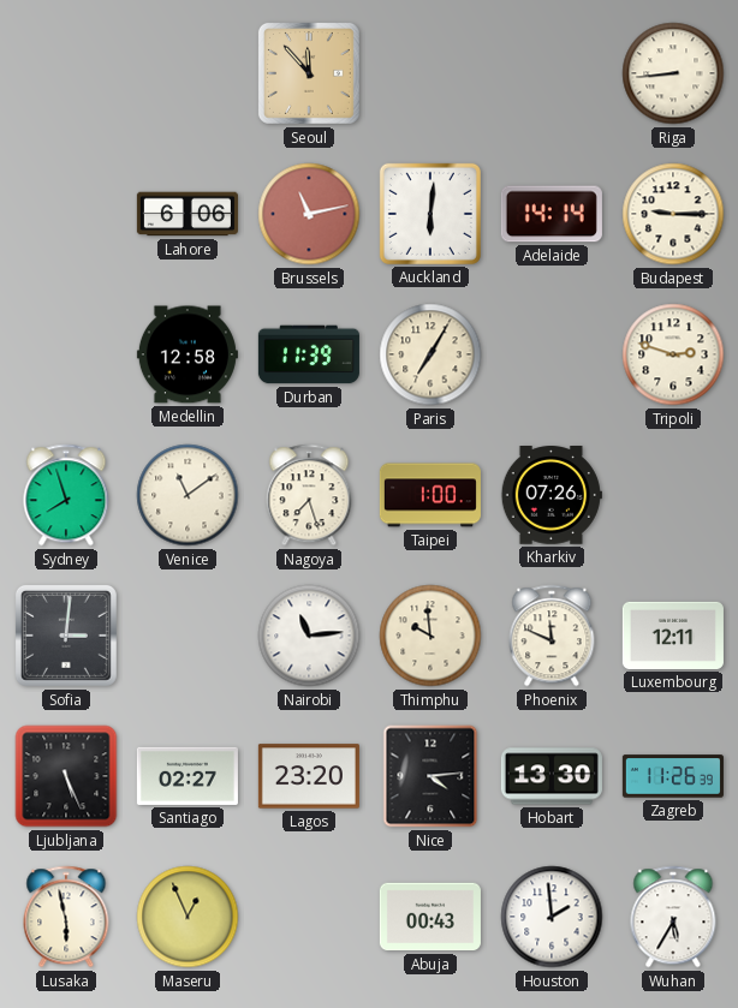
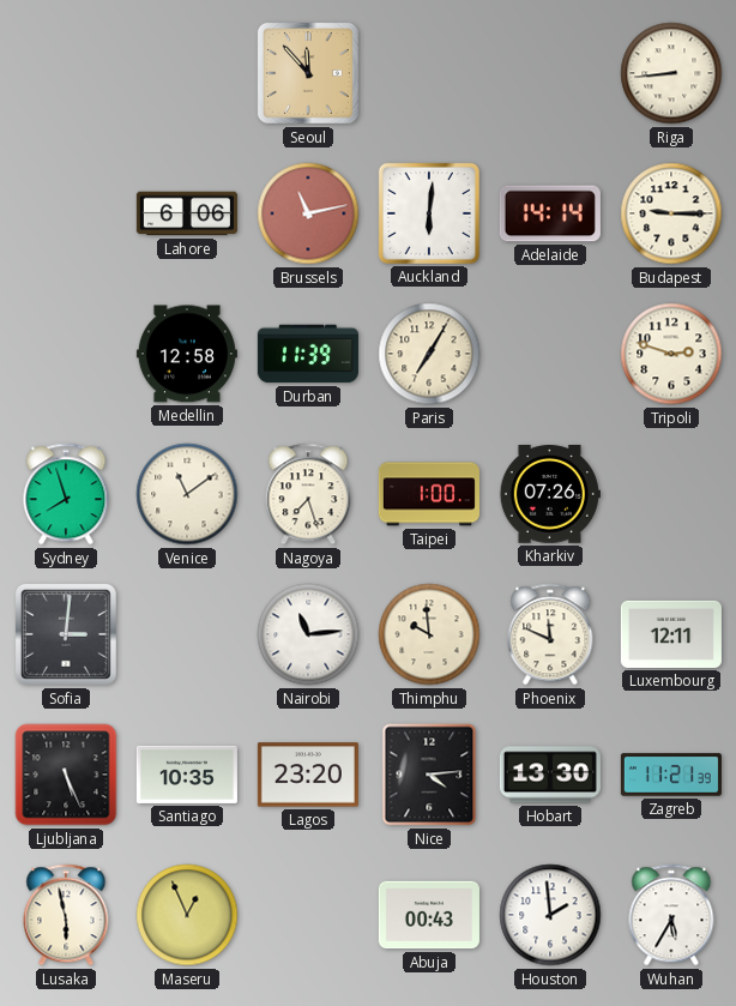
Santiago: 02:27 -> 10:35 (187, 775)
Zagreb: 11:26 -> 11:21 (671, 775)
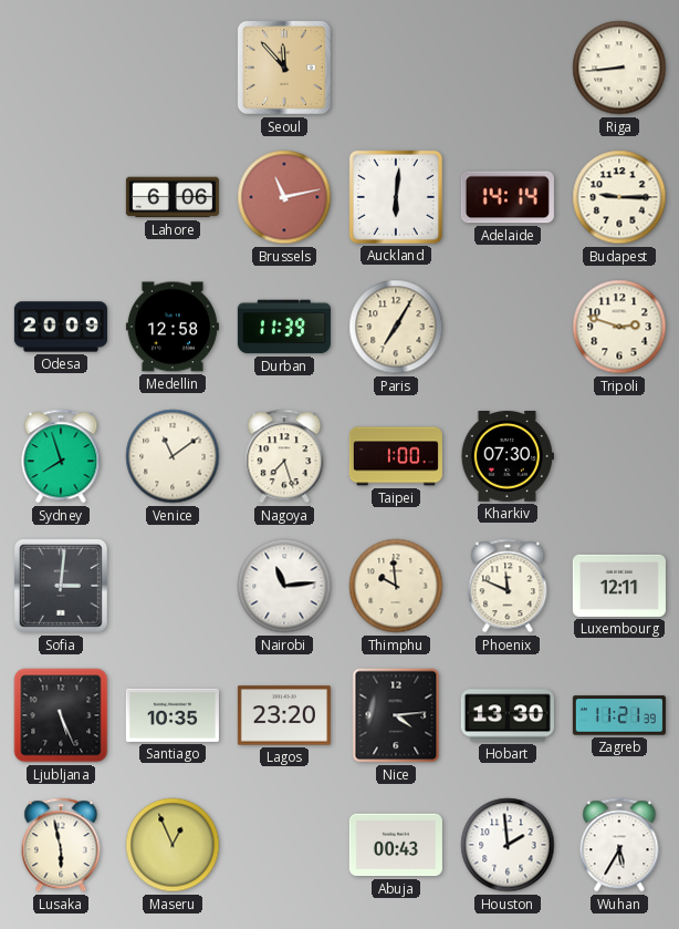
Odesa: none -> 20:09 (61, 327)
Kharkiv: 07:26 -> 07:30 (508, 457)
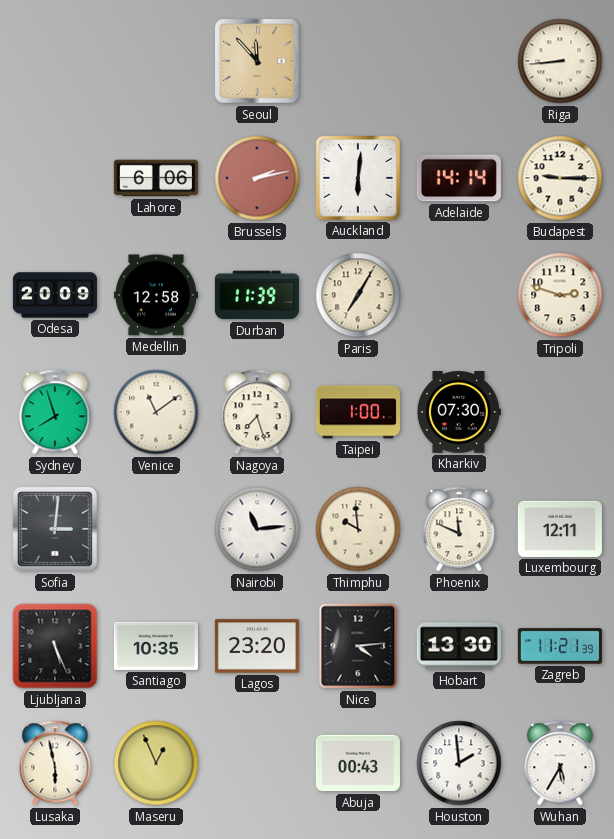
Brussels: 11:13 -> 2:13 (257, 178)
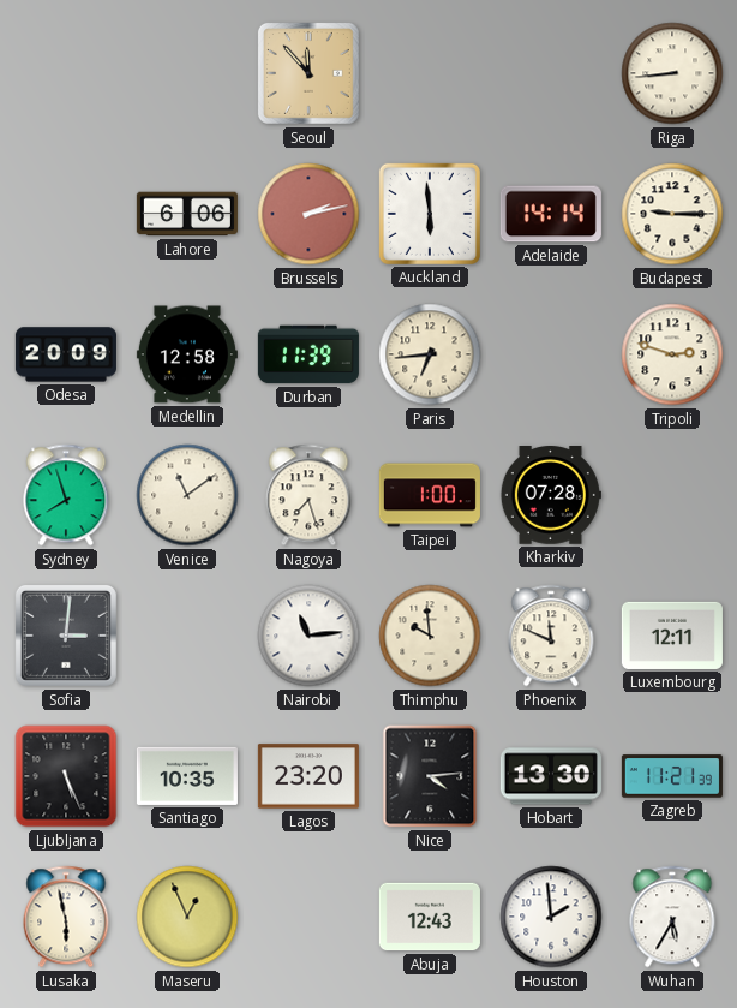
Auckland: 6:01 -> 5:59 (430, 214)
Paris: 7:05 -> 6:44 (430, 354)
Kharkiv: 07:30 -> 07:28 (551, 496)
Abuja: 00:43 -> 12:43 (430, 917)
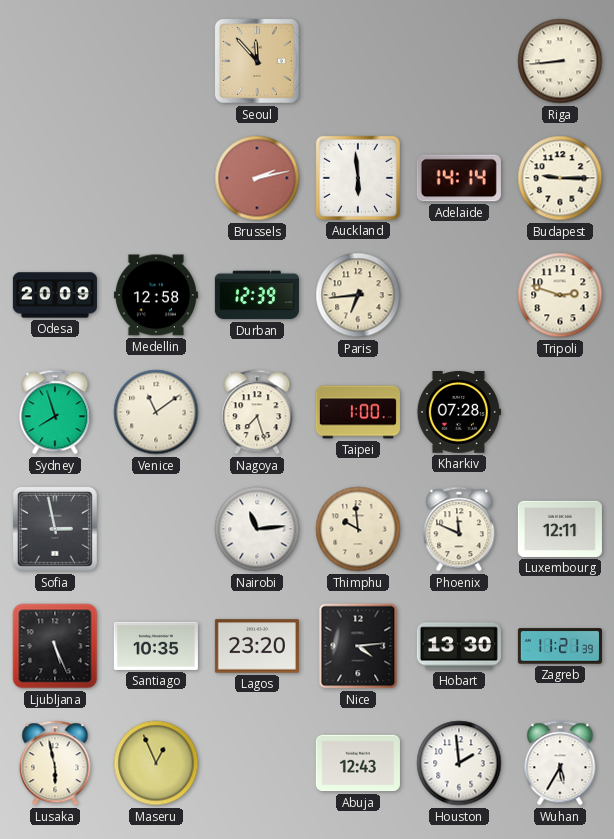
Lahore: 6:06 -> none (187, 214)
Durban: 11:39 -> 12:39 (257, 295)
Sofia: 3:01 -> 2:58 (55, 529)
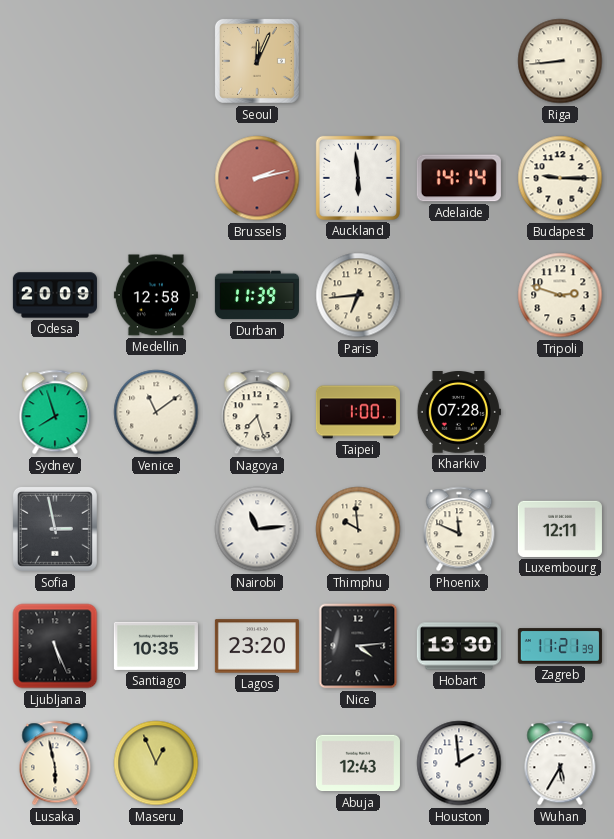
Seoul: 11:53 -> 12:04 (257, 61)
Durban: 12:39 -> 11:39 (257, 295)
